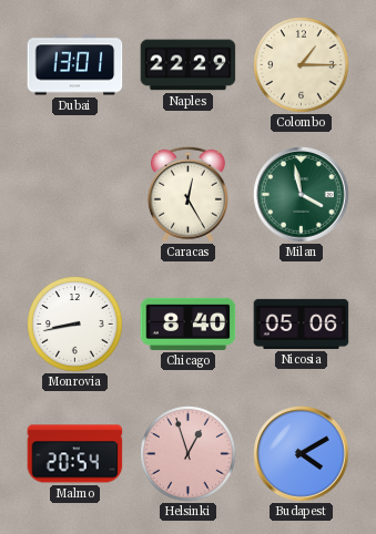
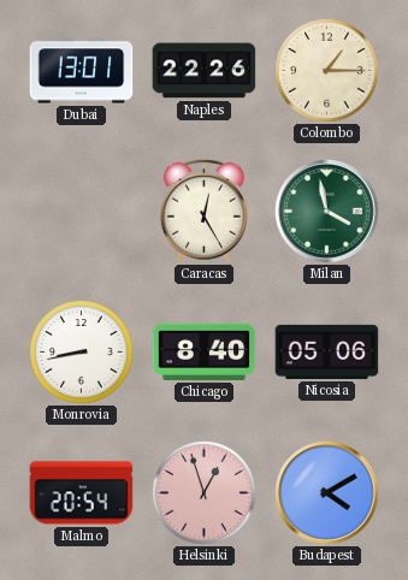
Naples: 22:29 -> 22:26 (205, 71)
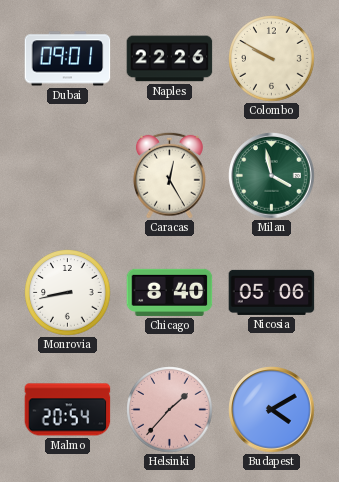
Dubai: 13:01 -> 09:01 (68, 59)
Colombo: 1:15 -> 9:50 (272, 59)
Helsinki: 12:57 -> 1:37 (170, 410)
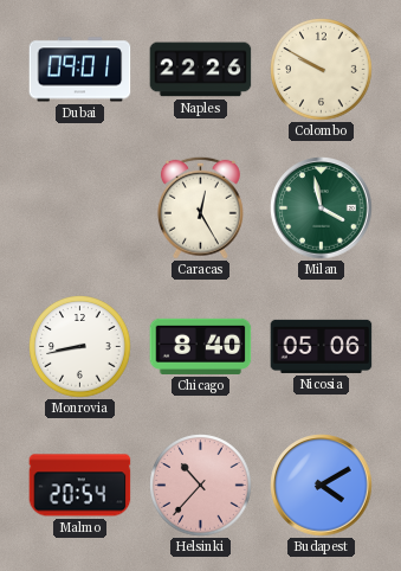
Helsinki: 1:37 -> 10:37 (201, 486)
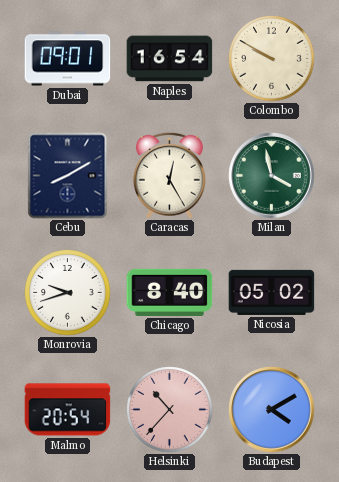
Naples: 22:26 -> 16:54 (170, 59)
Cebu: none -> 8:10 (68, 176)
Monrovia: 8:43 -> 9:42 (68, 293)
Nicosia: 05:06 -> 05:02 (272, 292)
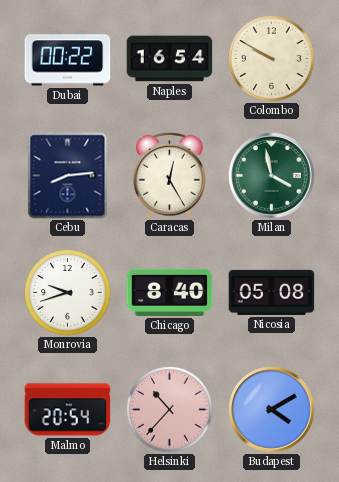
Dubai: 09:01 -> 00:22 (68, 59)
Cebu: 8:10 -> 8:14 (68, 176)
Nicosia: 05:02 -> 05:08 (272, 292)
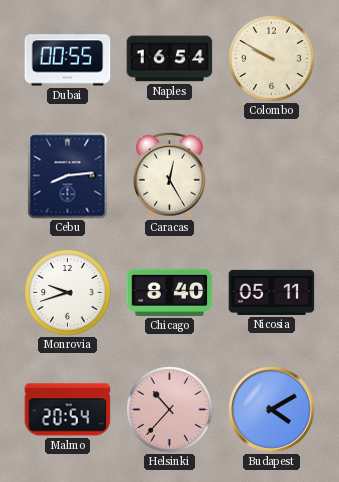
Dubai: 00:22 -> 00:55 (68, 59)
Milan: 3:58 -> none (272, 176)
Nicosia: 05:08 -> 05:11 (272, 292)
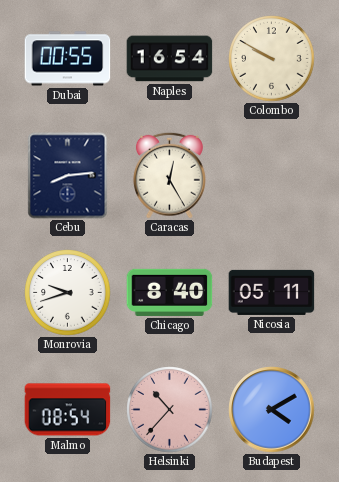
Malmo: 20:54 -> 08:54 (68, 410)
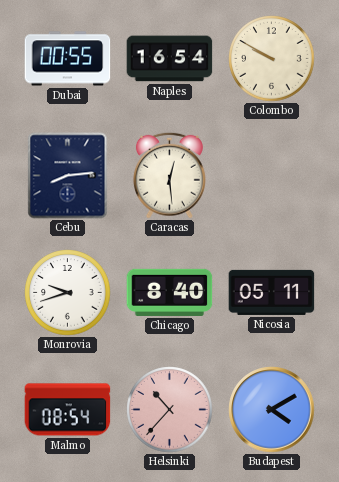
Caracas: 12:25 -> 12:29 (169, 175)
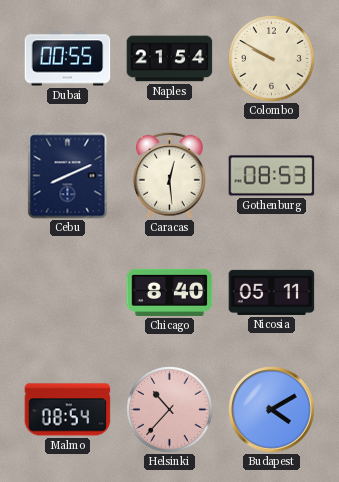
Naples: 16:54 -> 21:54 (170, 59)
Cebu: 8:14 -> 8:11 (68, 176)
Gothenburg: none -> 08:53 (272, 176)
Monrovia: 9:42 -> none (68, 293)
